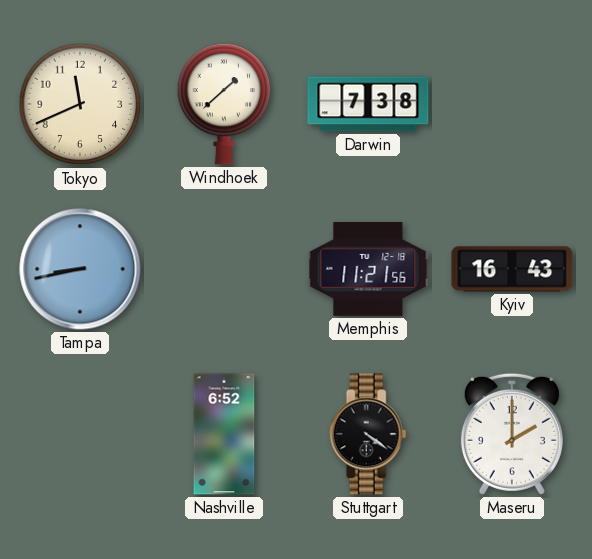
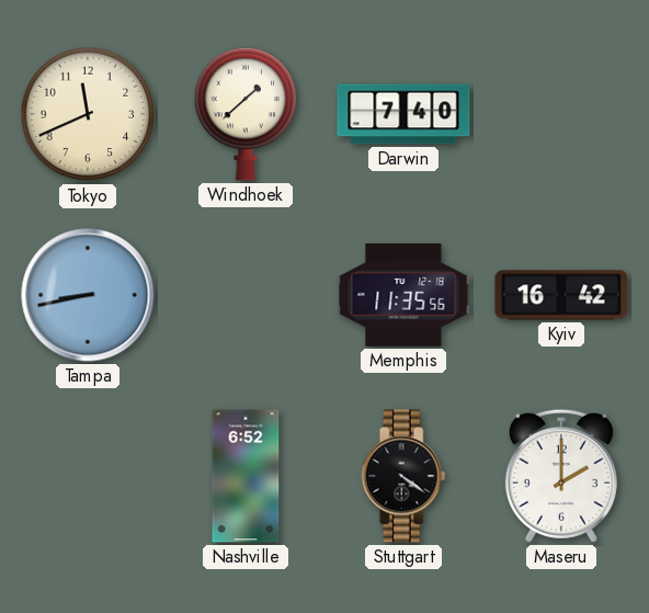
Darwin: 7:38 -> 7:40 (403, 114)
Memphis: 11:21 -> 11:35 (403, 296)
Kyiv: 16:43 -> 16:42 (561, 295)
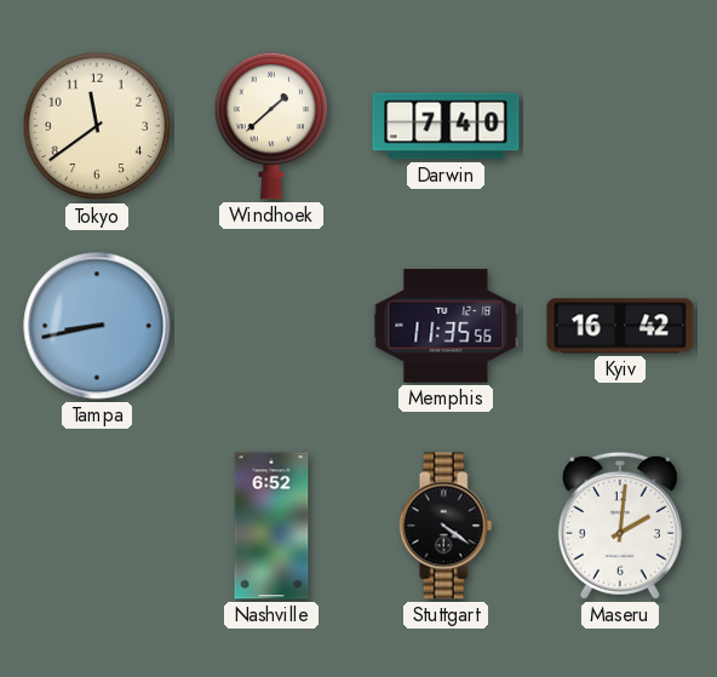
Tokyo: 11:41 -> 11:39 (97, 126)
Maseru: 2:00 -> 2:01 (620, 526)
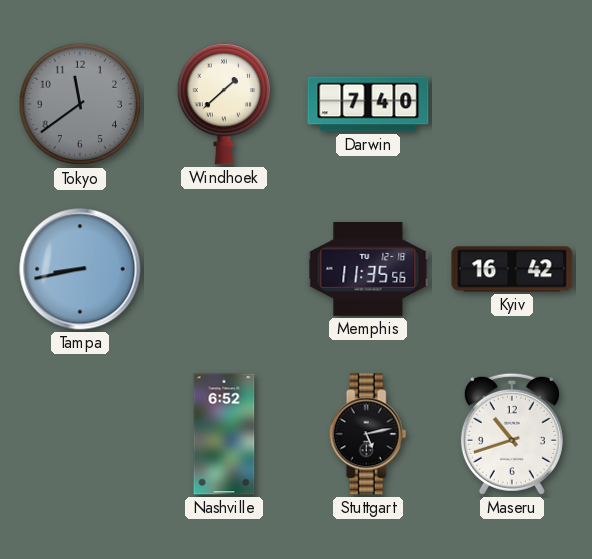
Tokyo dial: cream -> grey (80, 104)
Stuttgart: 4:21 -> 5:13 (368, 434)
Maseru: 2:01 -> 10:42 (512, 434)
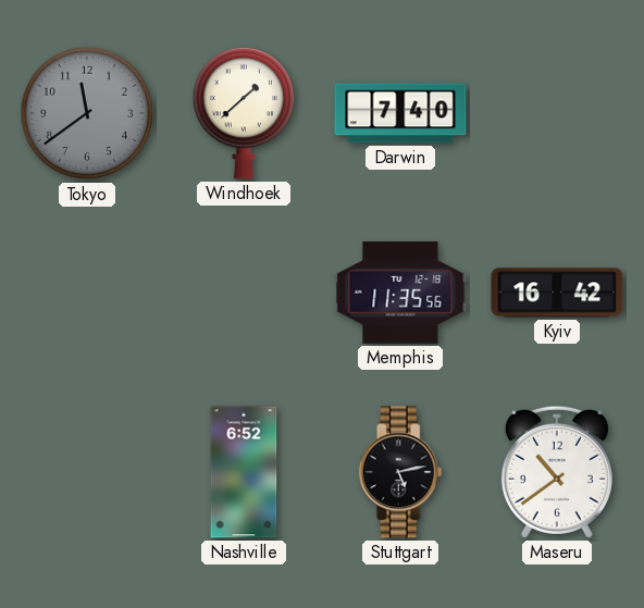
Tampa: 8:43 -> none (80, 269)
Maseru: 10:42 -> 10:39 (557, 472)
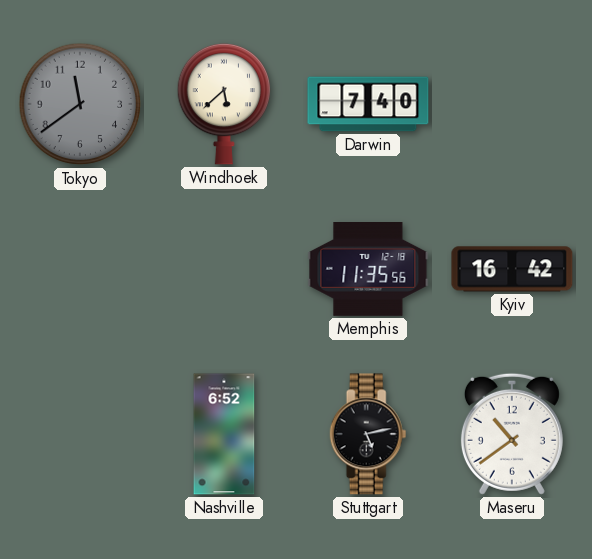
Windhoek: 1:38 -> 5:38 (224, 104)
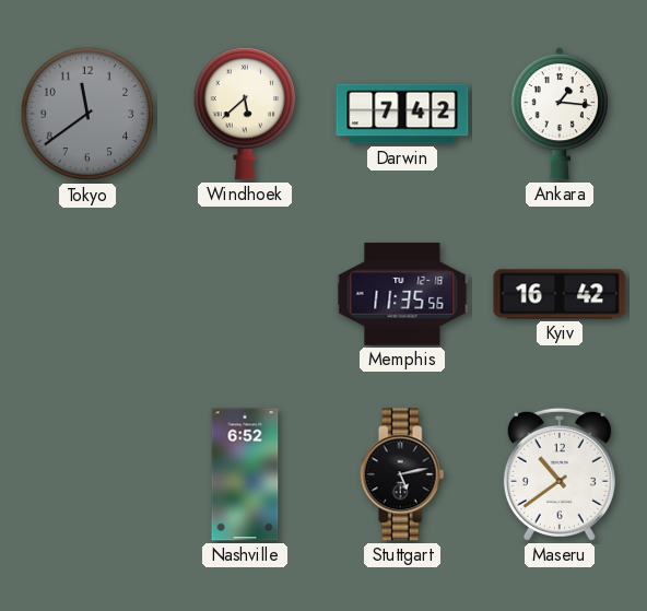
Darwin: 7:40 -> 7:42 (402, 114)
Ankara: none -> 1:16 (558, 115)
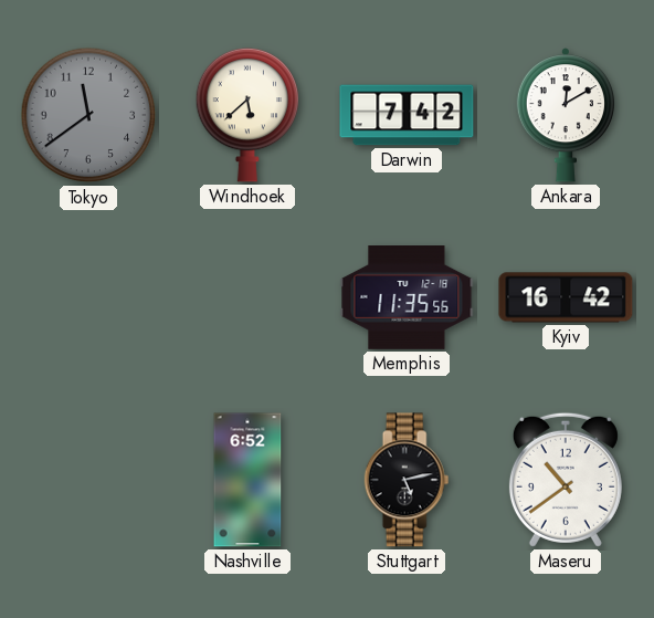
Ankara: 1:16 -> 12:10 (565, 116)
